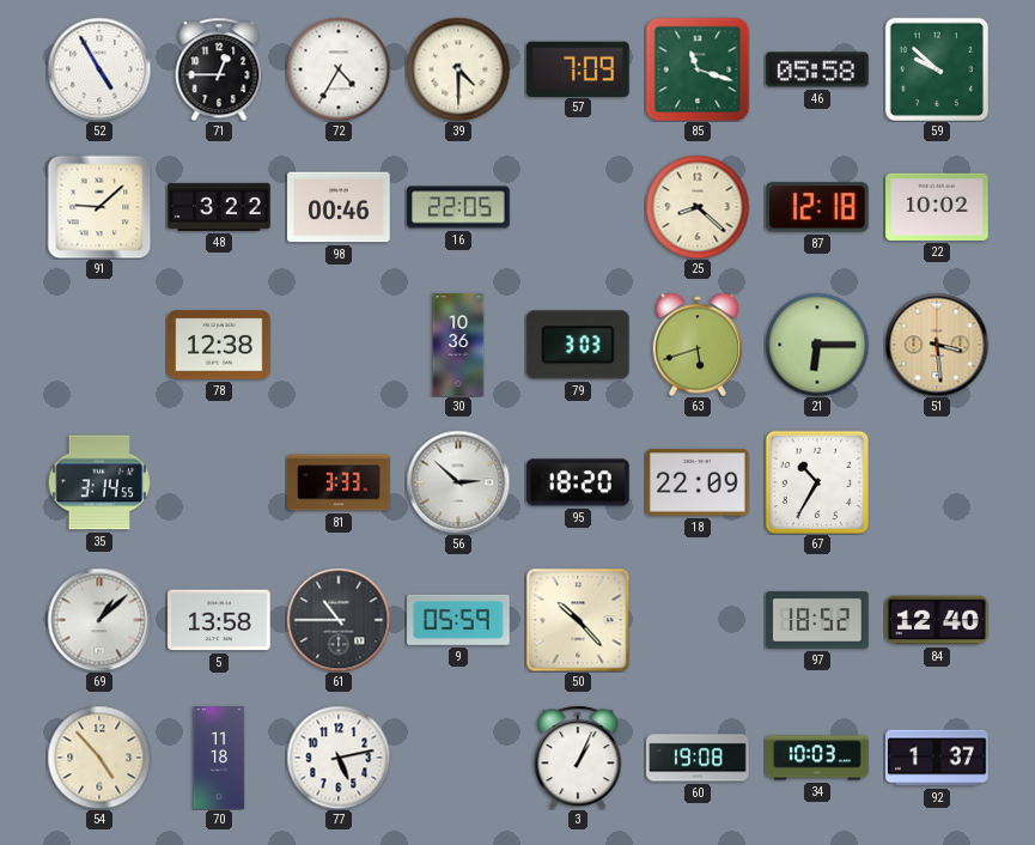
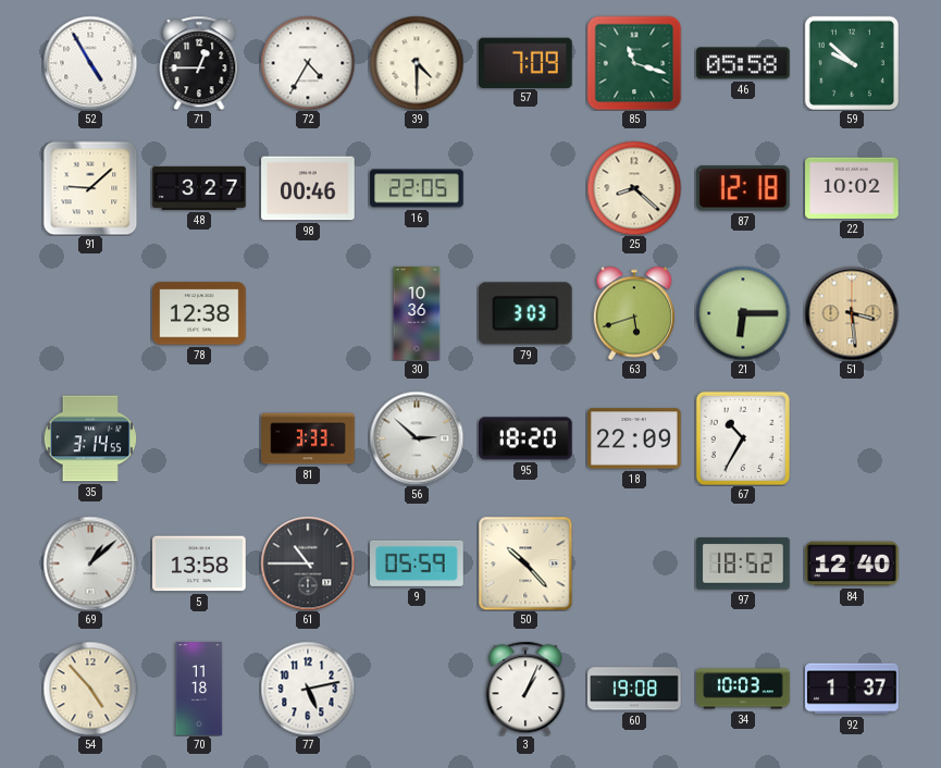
48: 3:22 -> 3:27 (199, 188)
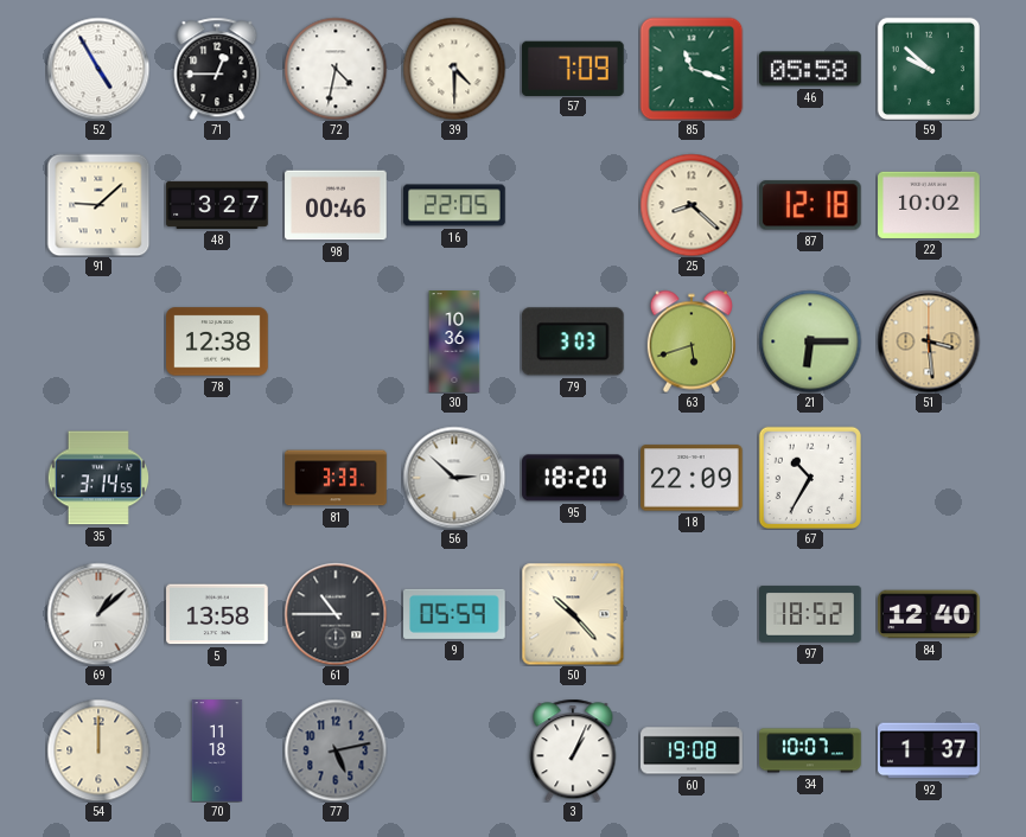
72: 4:35 -> 4:32 (336, 69)
54: 4:53 -> 12:00 (98, 750)
77 dial: white -> grey (336, 750)
34: 10:03 -> 10:07 (810, 750)
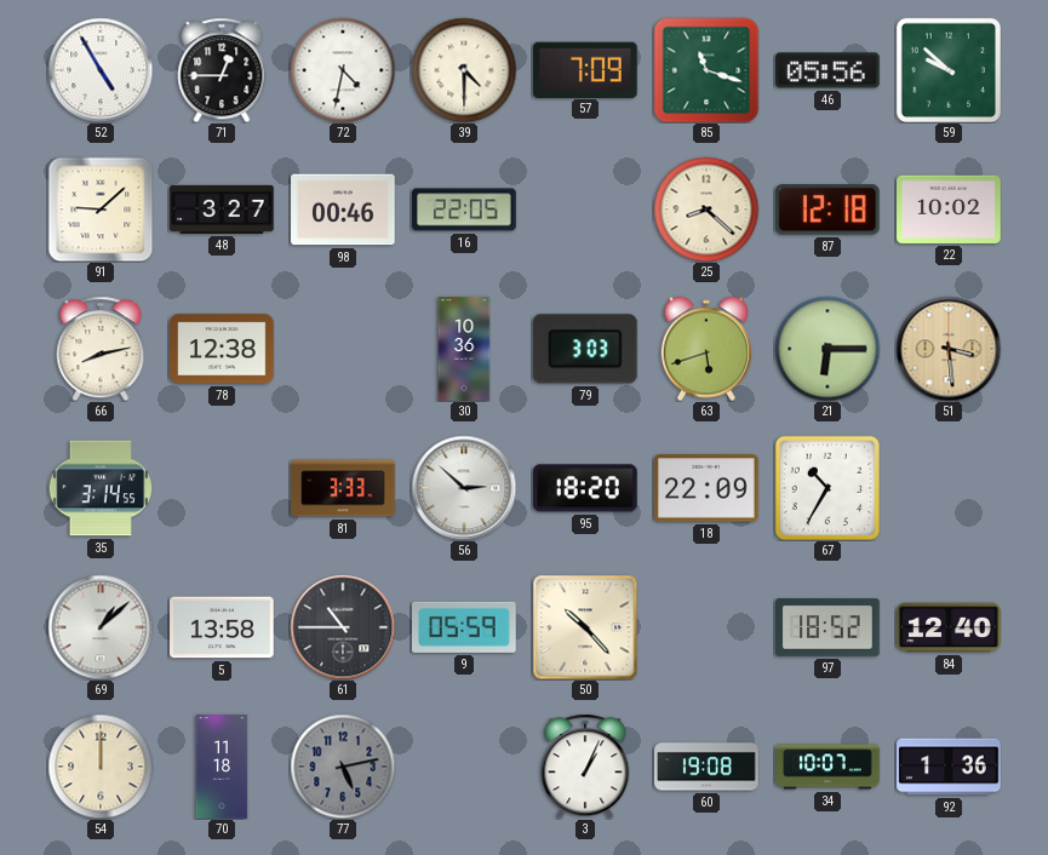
46: 05:58 -> 05:56 (827, 70)
66: none -> 8:13 (101, 349)
92: 1:37 -> 1:36 (949, 767)
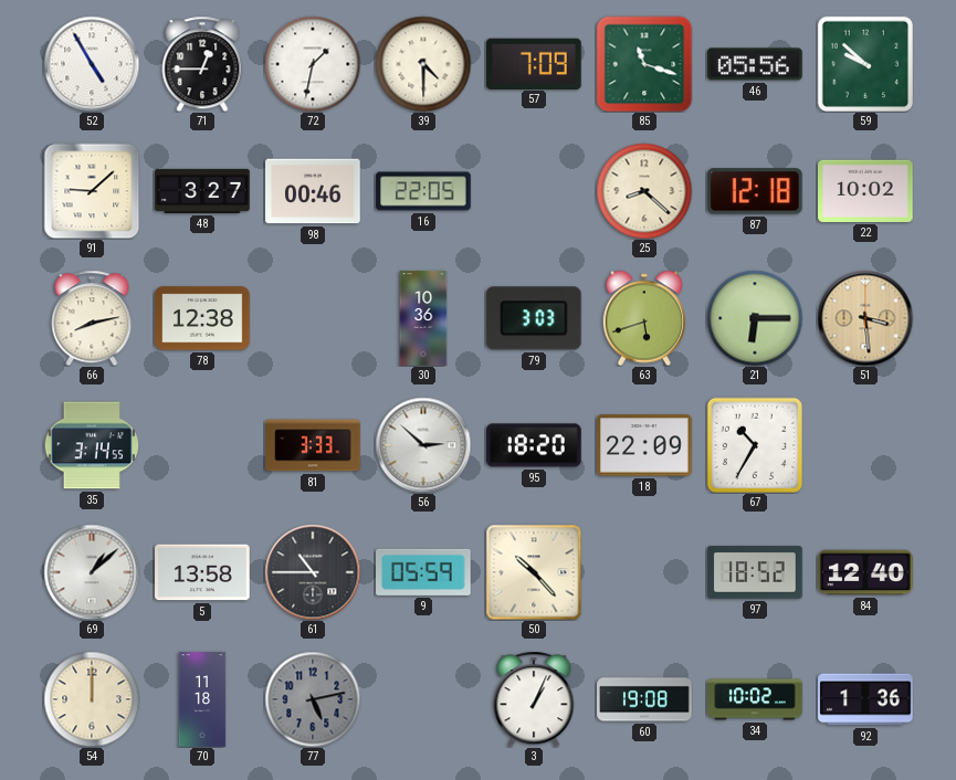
72: 4:32 -> 1:32 (313, 64)
34: 10:07 -> 10:02 (755, 699)
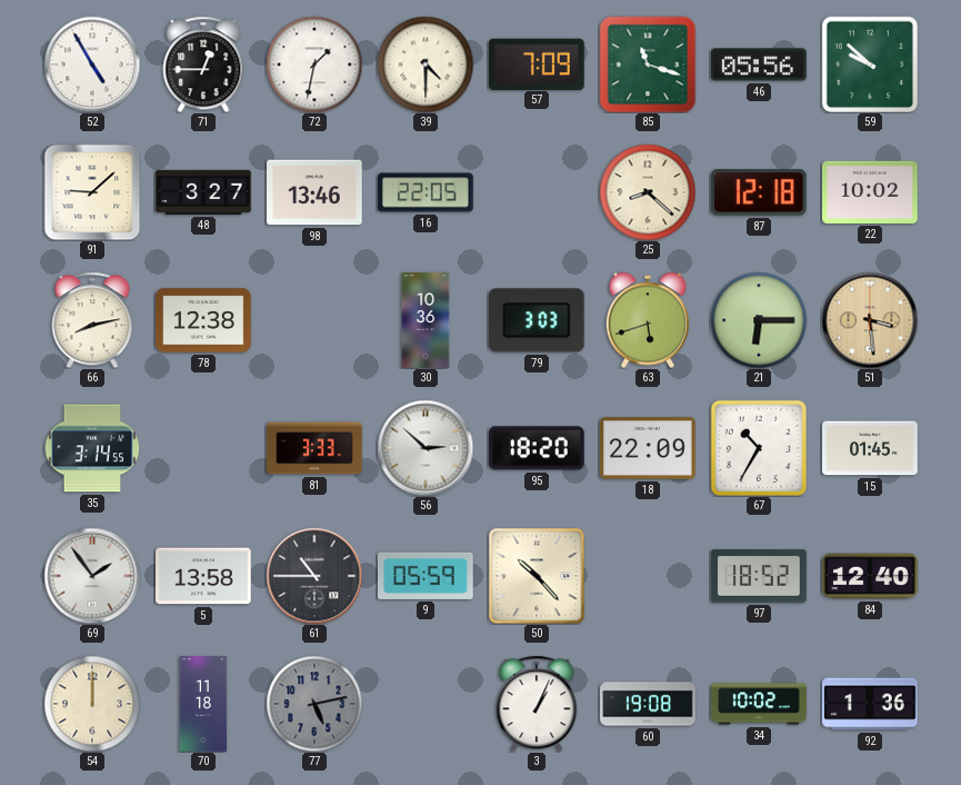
98: 00:46 -> 13:46 (314, 192)
15: none -> 01:45 (870, 448)
69: 1:08 -> 1:54 (92, 576)
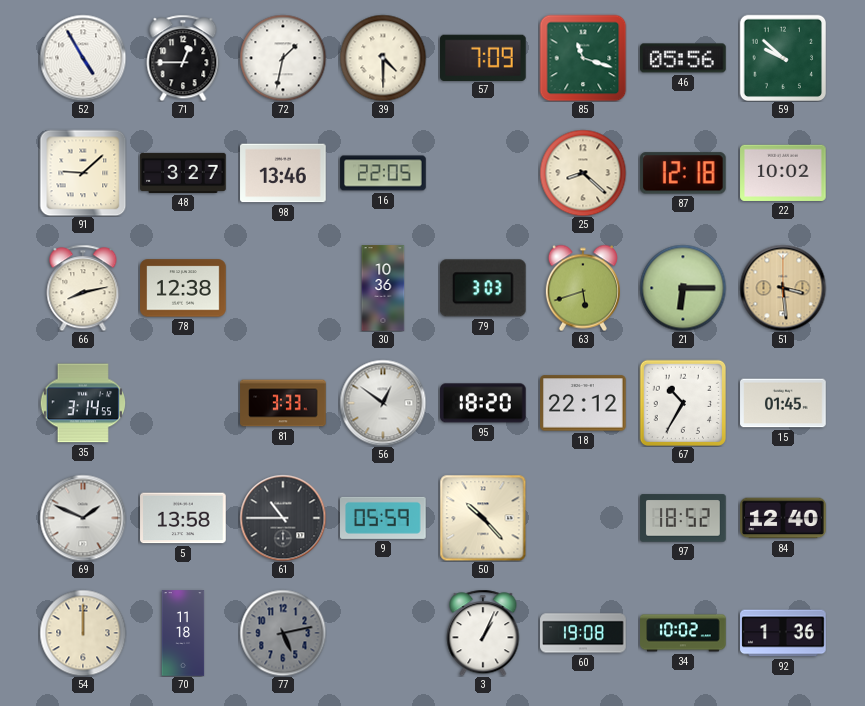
56: 2:52 -> 12:51 (383, 403)
18: 22:09 -> 22:12 (583, 403)
69: 1:54 -> 1:49 (83, 518)
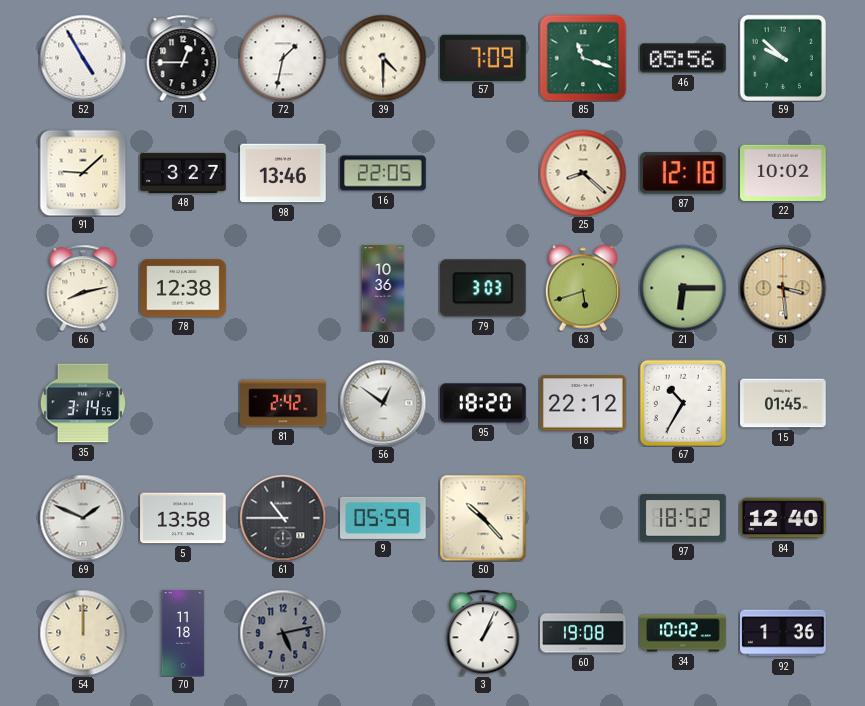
81: 3:33 -> 2:42 (283, 403)
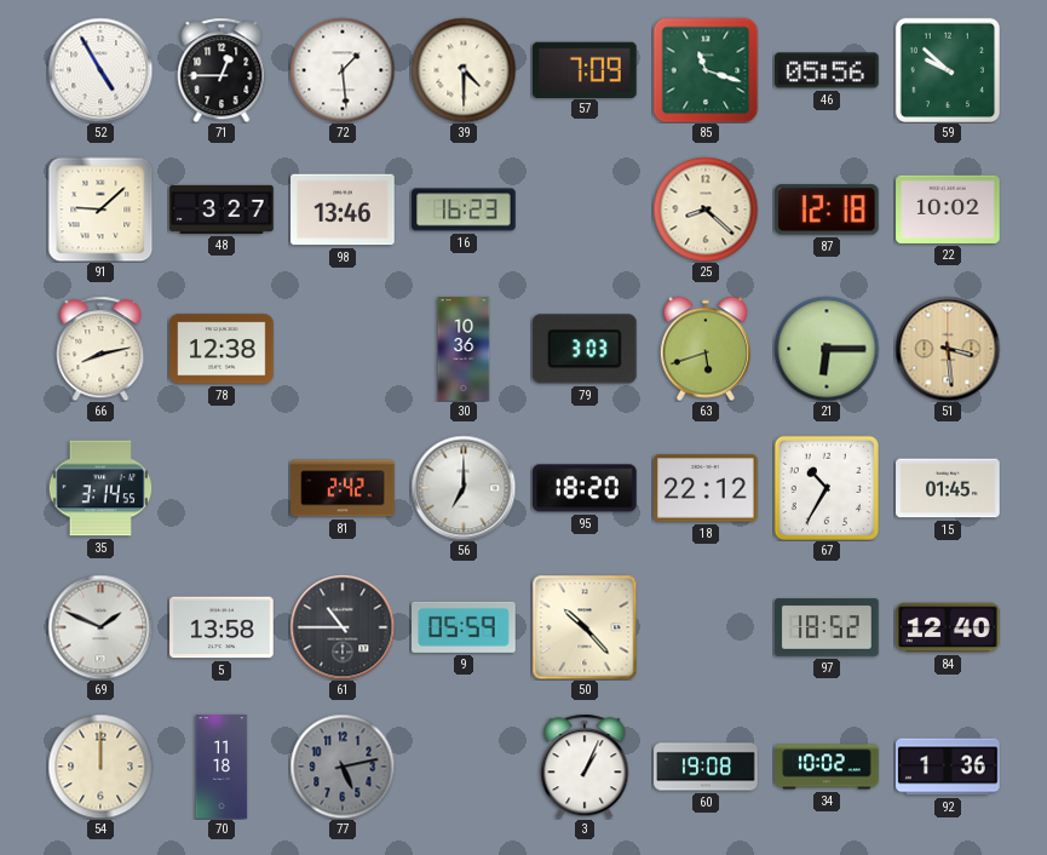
72: 1:32 -> 1:29 (343, 70)
16: 22:05 -> 16:23 (464, 210)
56: 12:51 -> 7:00 (464, 488)
